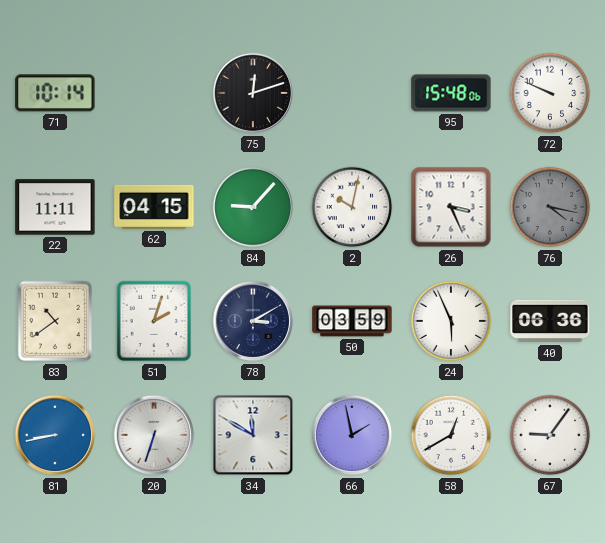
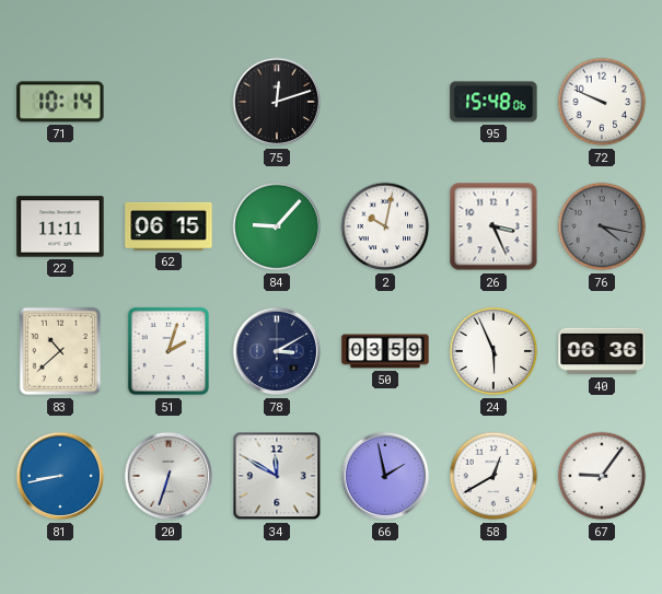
62: 04:15 -> 06:15 (169, 226)
83: 10:39 -> 10:38 (60, 351)
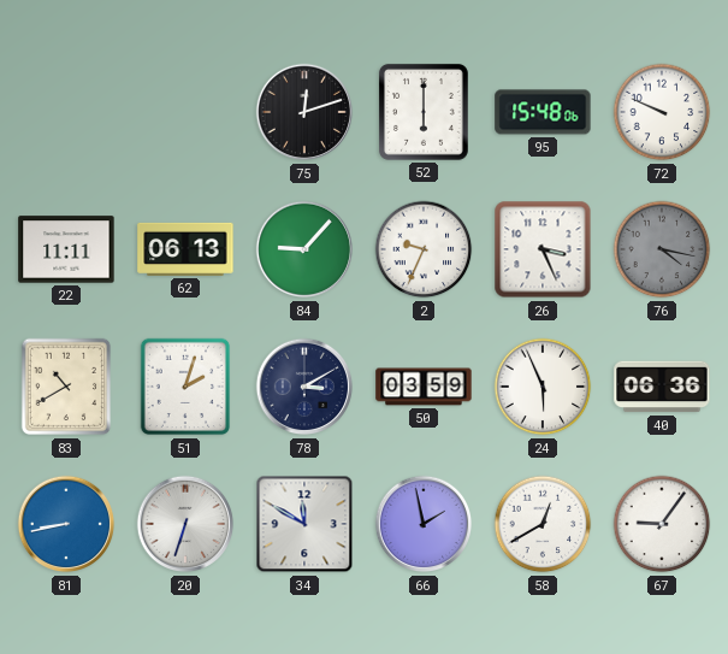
71: 10:14 -> none (60, 102)
52: none -> 6:00 (424, 112)
62: 06:15 -> 06:13 (185, 249)
2: 10:02 -> 9:34 (424, 249)
83: 10:38 -> 10:40 (66, 387)
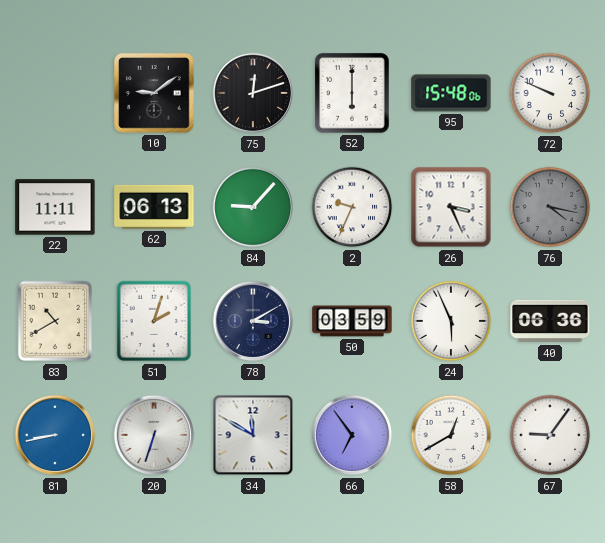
10: none -> 9:09 (154, 93)
66: 1:58 -> 6:54 (352, 435)
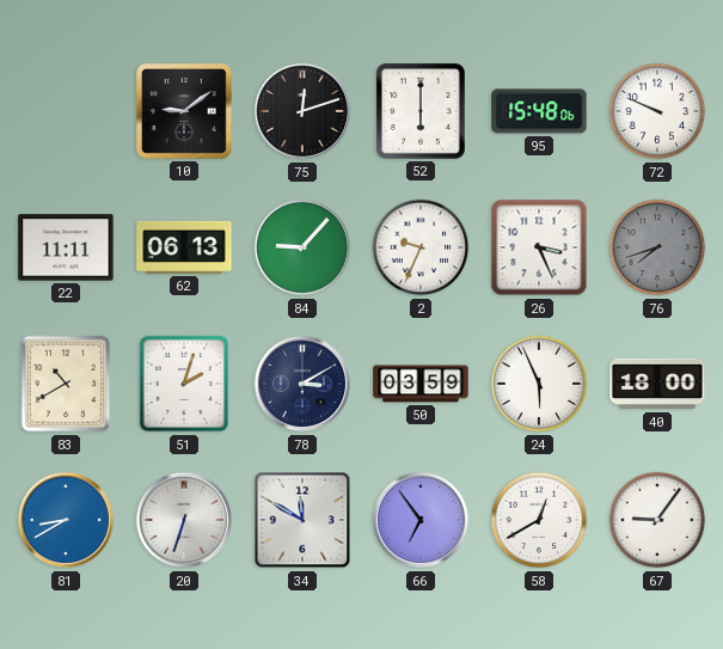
76: 4:17 -> 7:42 (657, 247)
40: 06:36 -> 18:00 (657, 384)
81: 8:43 -> 8:40 (66, 520)
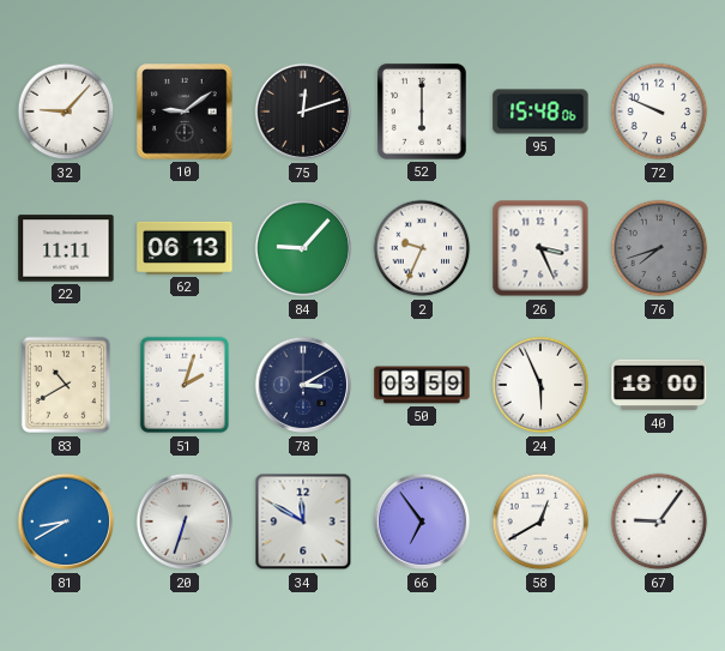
32: none -> 9:07 (66, 111)
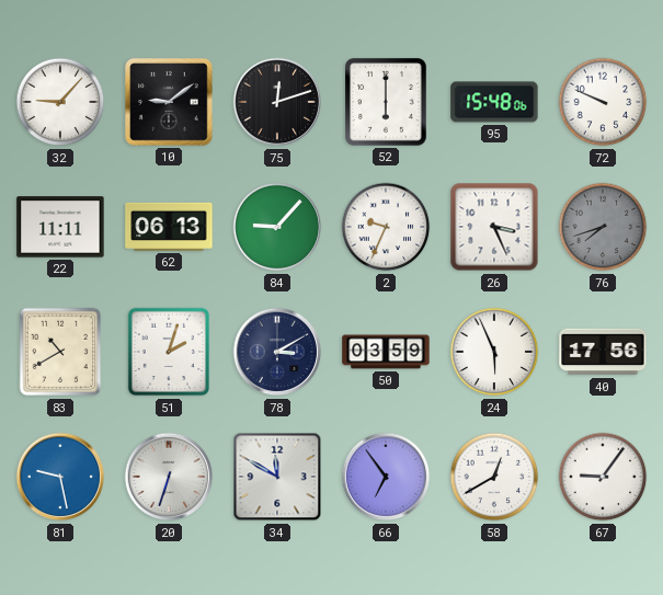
40: 18:00 -> 17:56 (603, 352)
81: 8:40 -> 9:28 (60, 477)
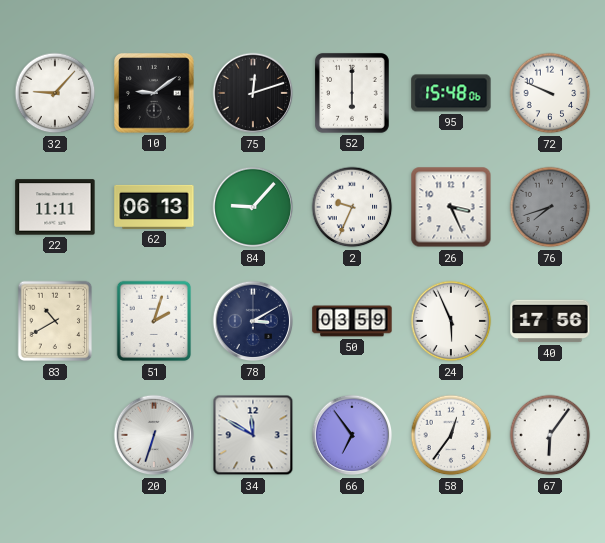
81: 9:28 -> none (60, 477)
58: 12:40 -> 12:36 (451, 435)
67: 9:06 -> 6:06 (550, 435)
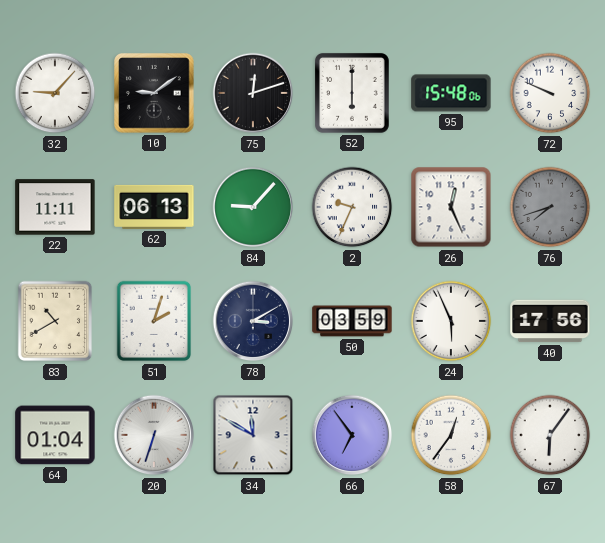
26: 3:26 -> 12:26 (451, 207)
64: none -> 01:04 (55, 435)
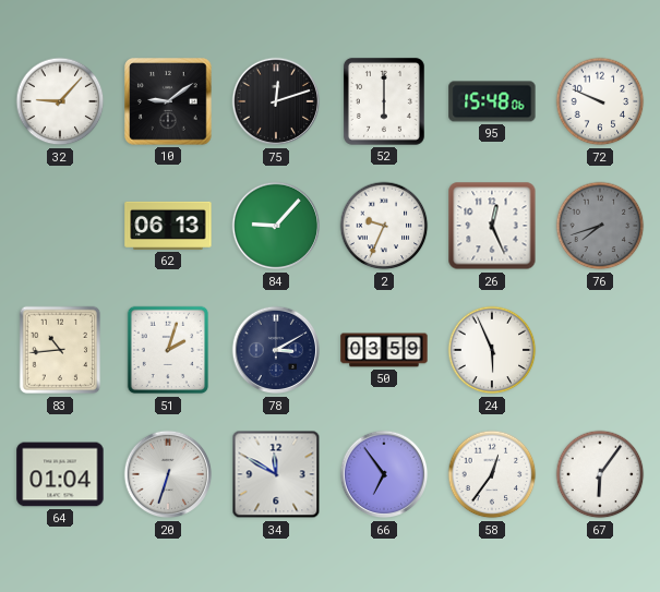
22: 11:11 -> none (55, 207)
83: 10:40 -> 10:44 (60, 350)
40: 17:56 -> none (550, 321)
